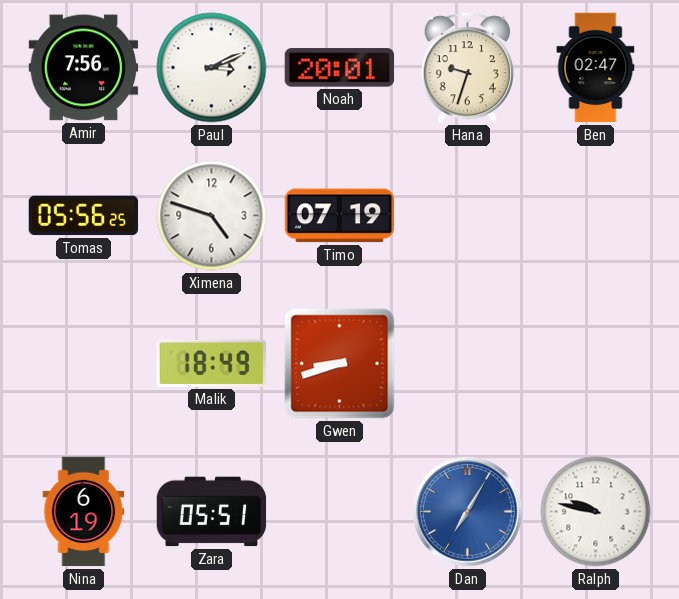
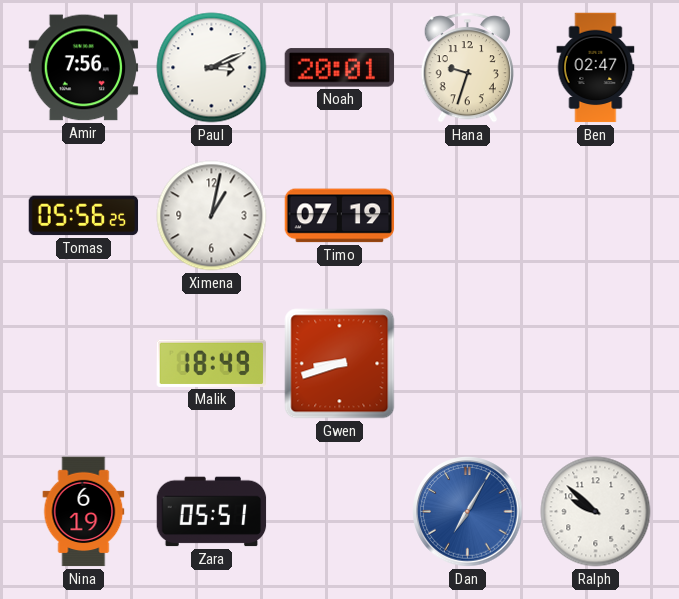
Ximena: 4:48 -> 1:02 (212, 216)
Ralph: 9:47 -> 9:52 (596, 512)
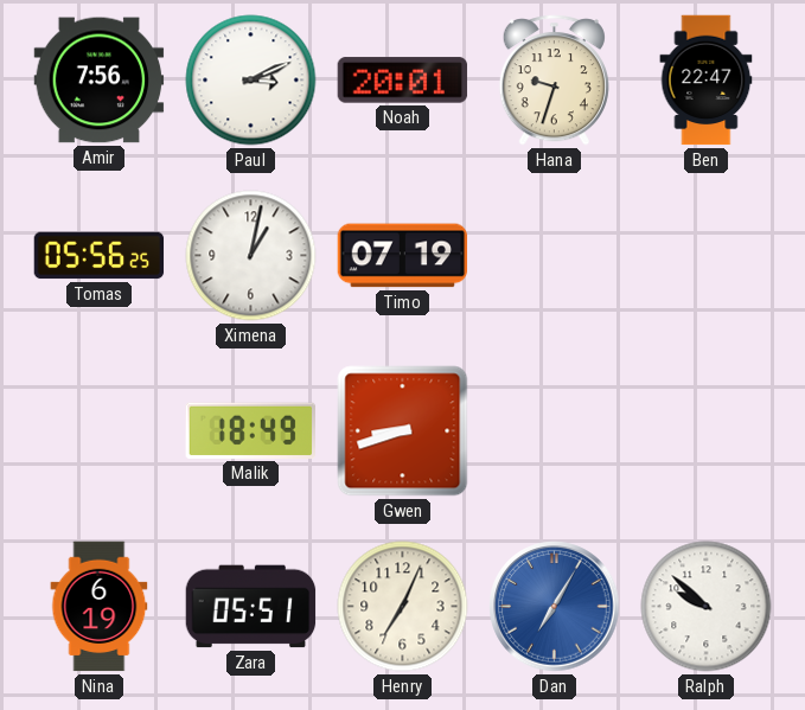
Ben: 02:47 -> 22:47 (707, 81)
Henry: none -> 7:04 (403, 607)
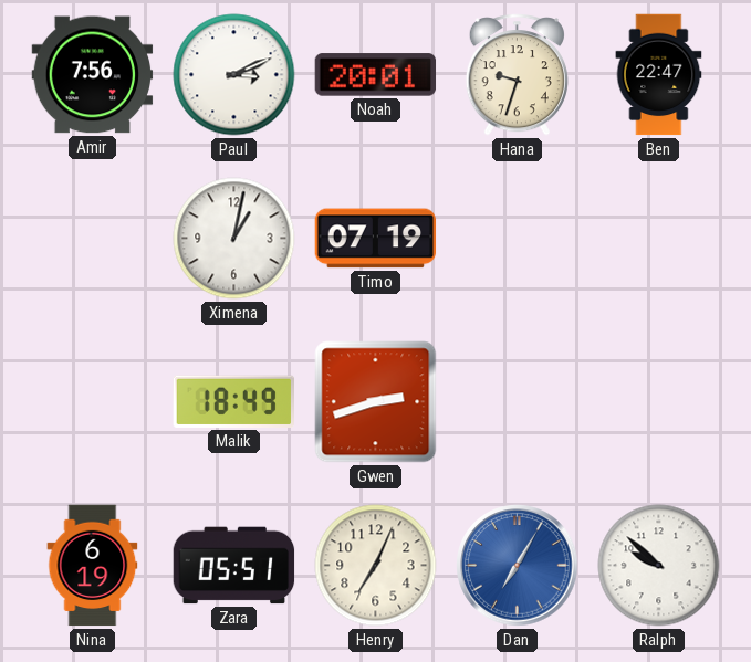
Tomas: 05:56 -> none (100, 256)
Gwen: 8:42 -> 2:42 (376, 402)
